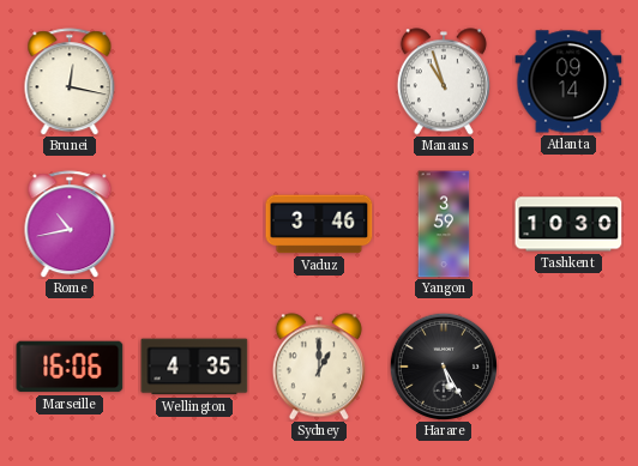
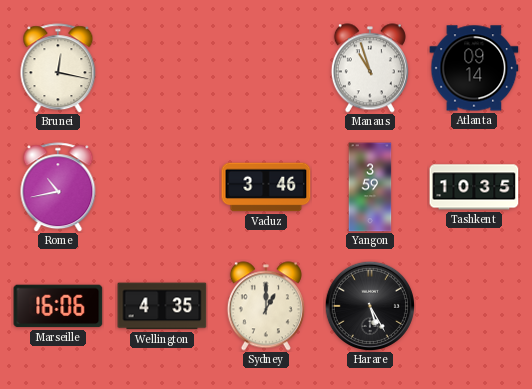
Tashkent: 10:30 -> 10:35 (474, 187)
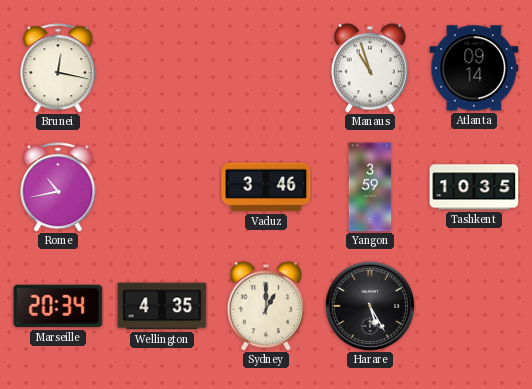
Marseille: 16:06 -> 20:34 (58, 306)
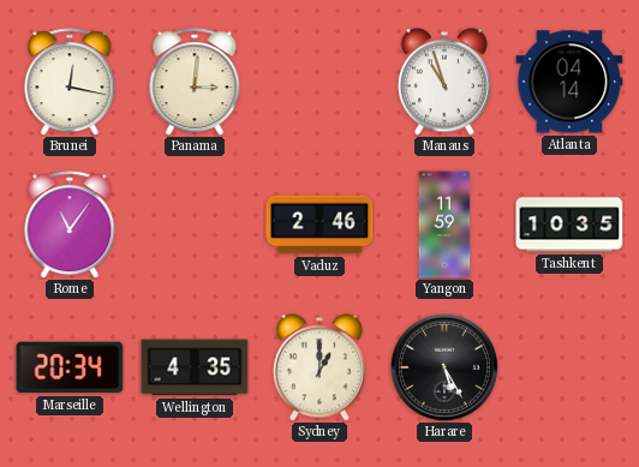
Panama: none -> 3:01 (195, 82)
Atlanta: 09:14 -> 04:14 (569, 82)
Rome: 10:43 -> 11:06 (70, 224)
Vaduz: 3:46 -> 2:46 (319, 224)
Yangon: 3:59 -> 11:59 (444, 224)
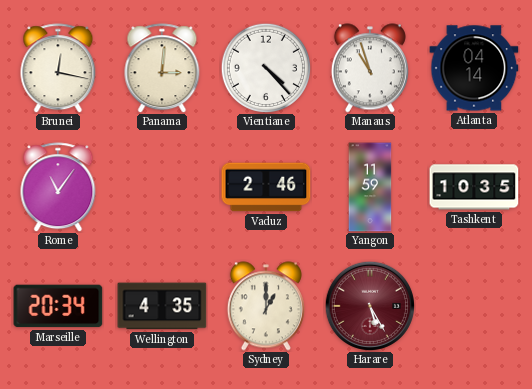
Vientiane: none -> 4:23 (265, 67)
Harare dial: black -> burgundy (369, 305)
